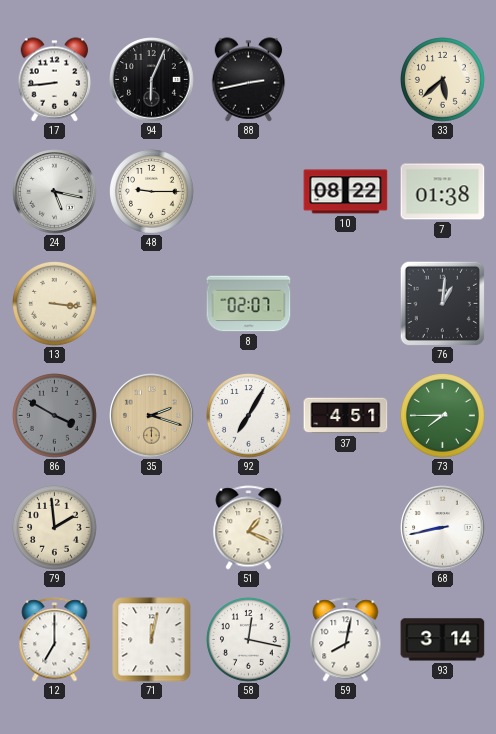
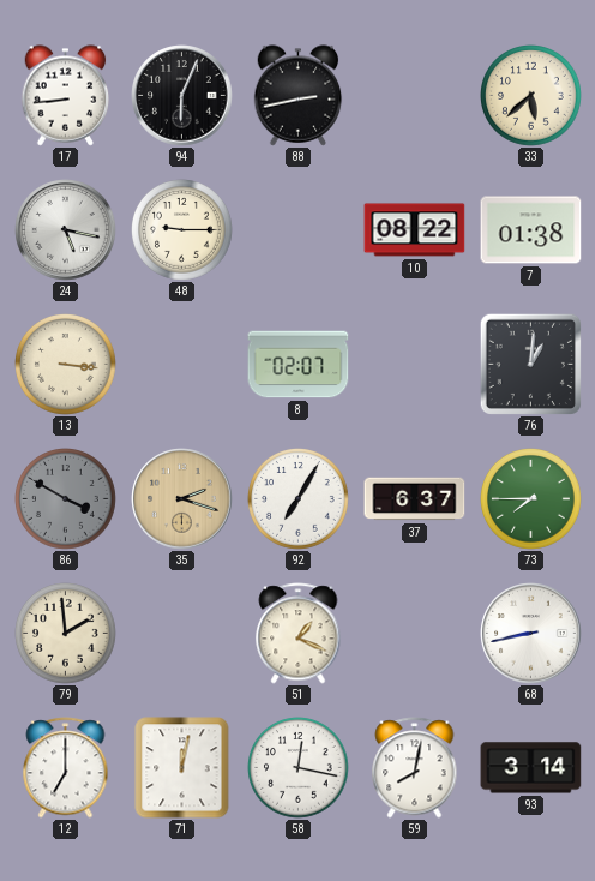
37: 4:51 -> 6:37 (415, 499)
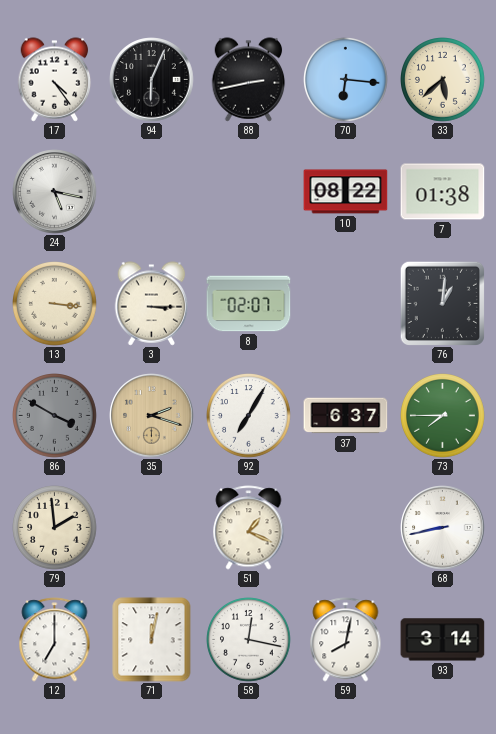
17: 8:44 -> 4:24 (55, 80)
70: none -> 6:16 (346, 80)
48: 9:15 -> none (182, 230)
3: none -> 3:15 (152, 304)
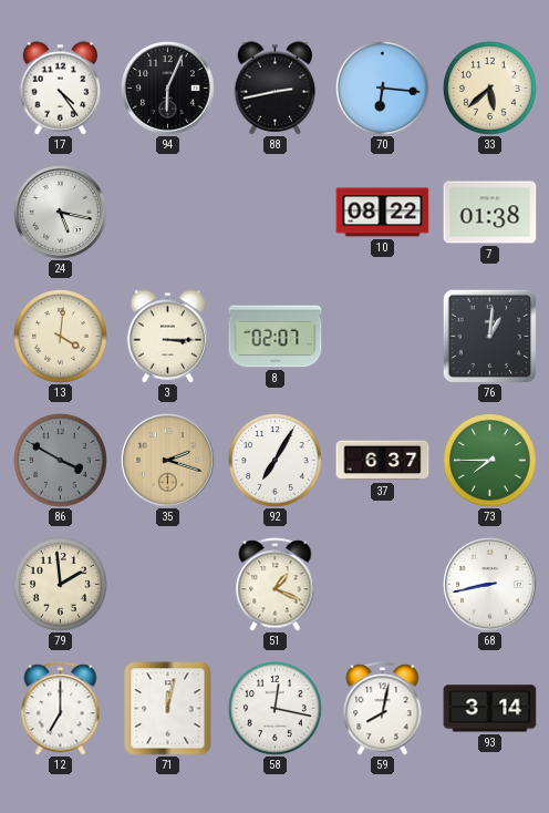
13: 3:16 -> 4:01 (61, 337)
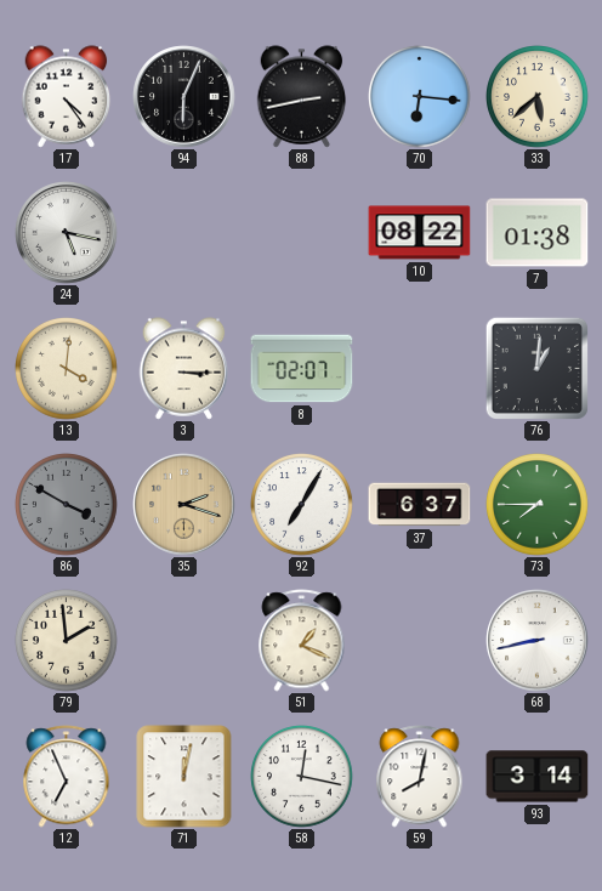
12: 7:00 -> 6:56 (67, 777)
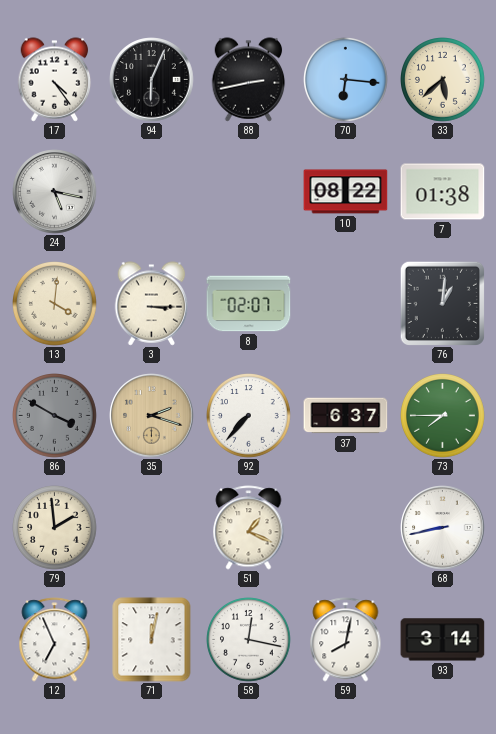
92: 7:05 -> 7:37 (249, 416)
